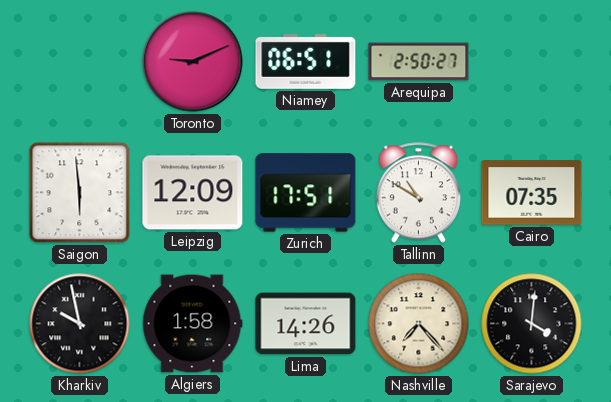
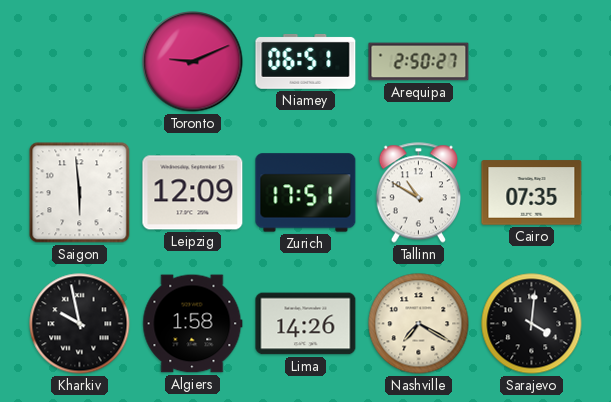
Nashville: 7:23 -> 7:20 (419, 324)
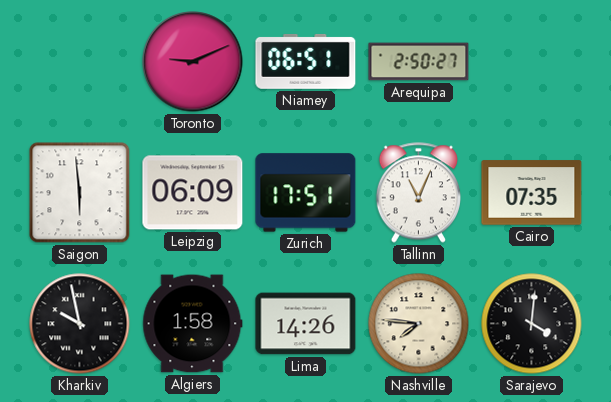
Leipzig: 12:09 -> 06:09 (193, 193)
Tallinn: 10:50 -> 11:04 (418, 193)
Nashville: 7:20 -> 7:46 (419, 324)
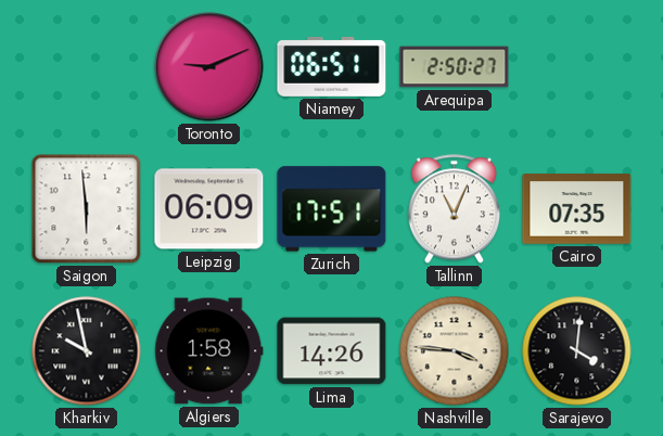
Nashville: 7:46 -> 3:46 (455, 351)
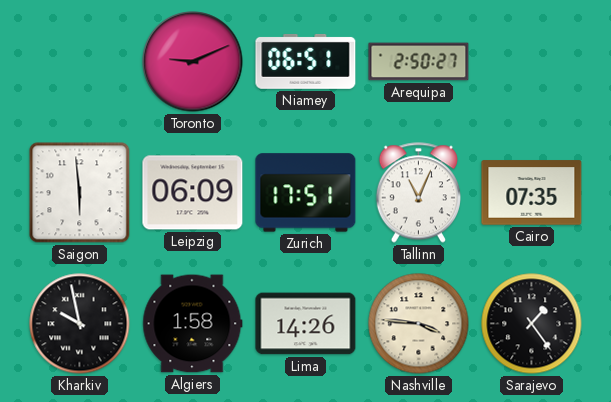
Sarajevo: 4:01 -> 1:24 (532, 324)
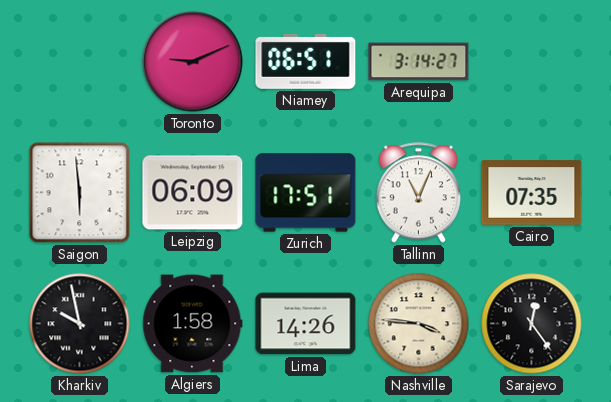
Arequipa: 2:50 -> 3:14 (419, 62)
Sarajevo: 1:24 -> 12:24 (532, 324)
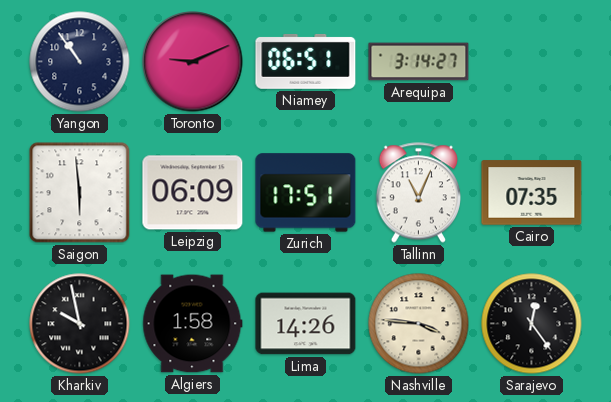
Yangon: none -> 10:54 (80, 62)
